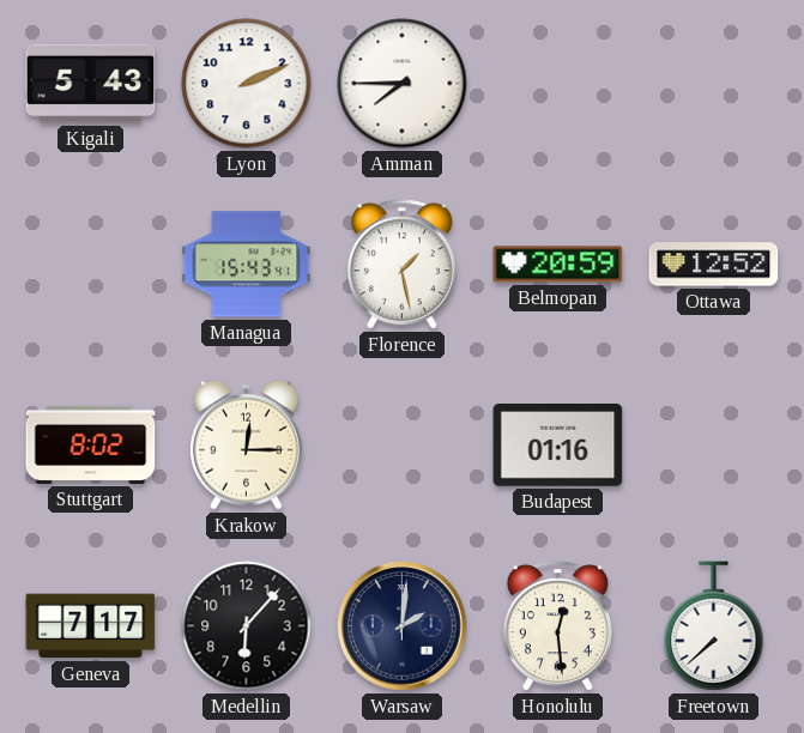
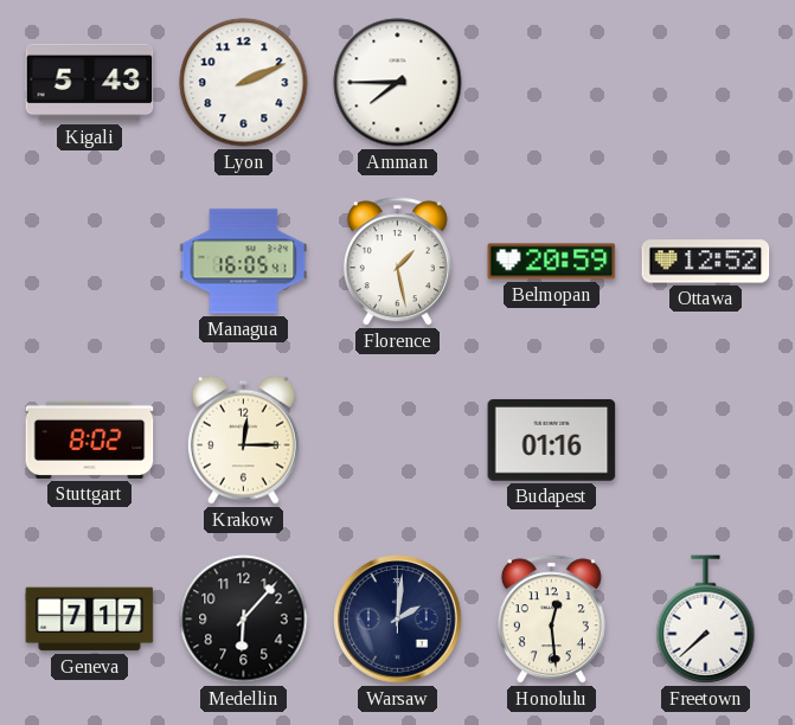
Managua: 15:43 -> 16:05 (244, 262)
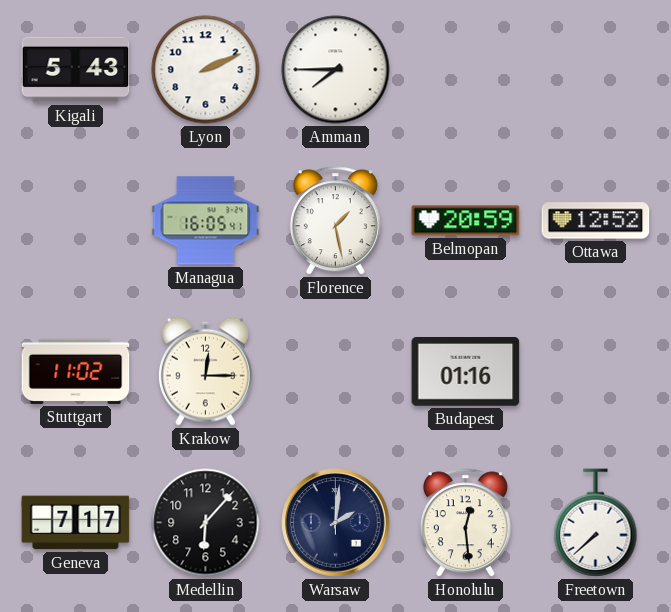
Stuttgart: 8:02 -> 11:02 (76, 371)
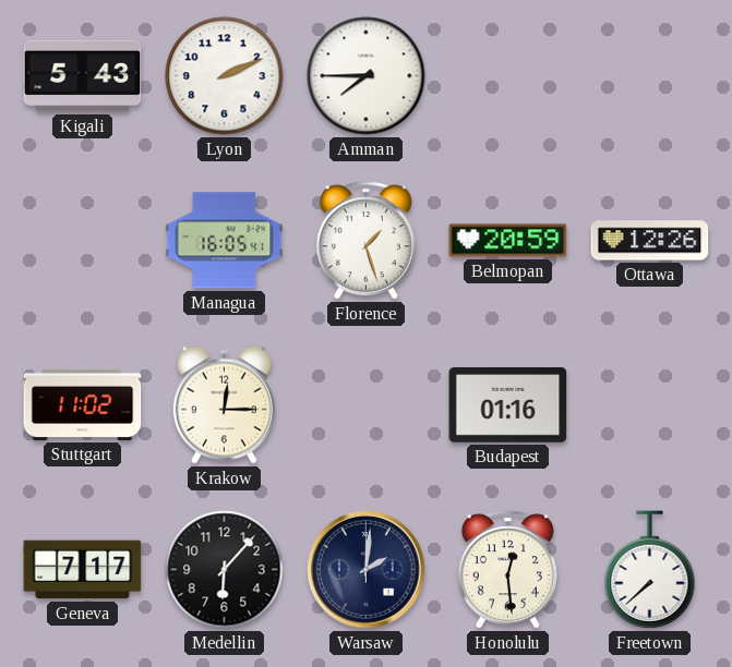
Florence: 1:28 -> 1:27 (365, 241)
Ottawa: 12:52 -> 12:26 (650, 241)
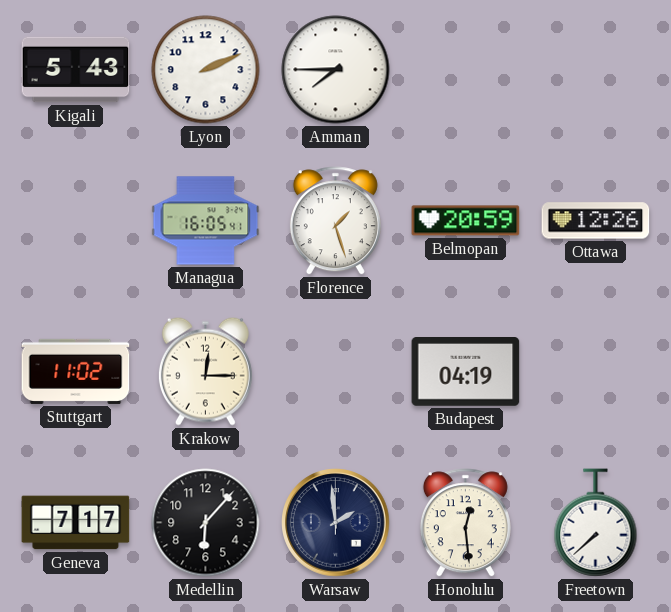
Budapest: 01:16 -> 04:19 (466, 372)
Warsaw: 2:01 -> 1:59 (336, 523)
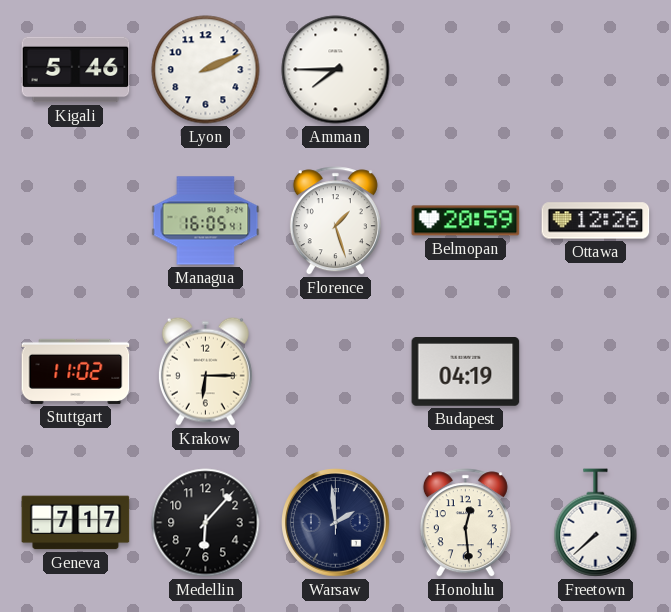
Kigali: 5:43 -> 5:46 (76, 70)
Krakow: 12:15 -> 6:15 (205, 371)
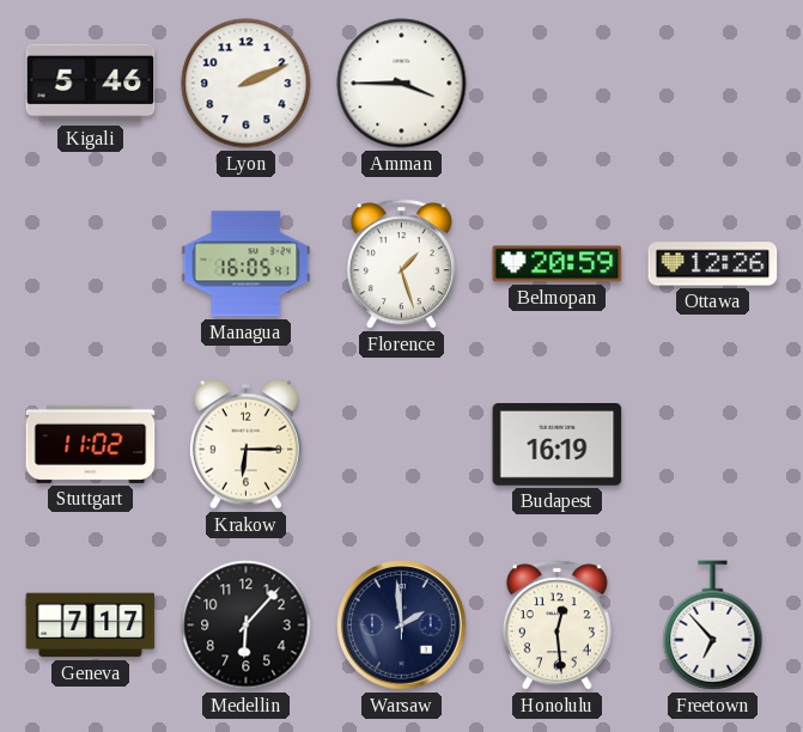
Amman: 7:45 -> 3:45 (402, 84)
Budapest: 04:19 -> 16:19 (558, 445)
Freetown: 7:38 -> 6:53 (713, 626)
